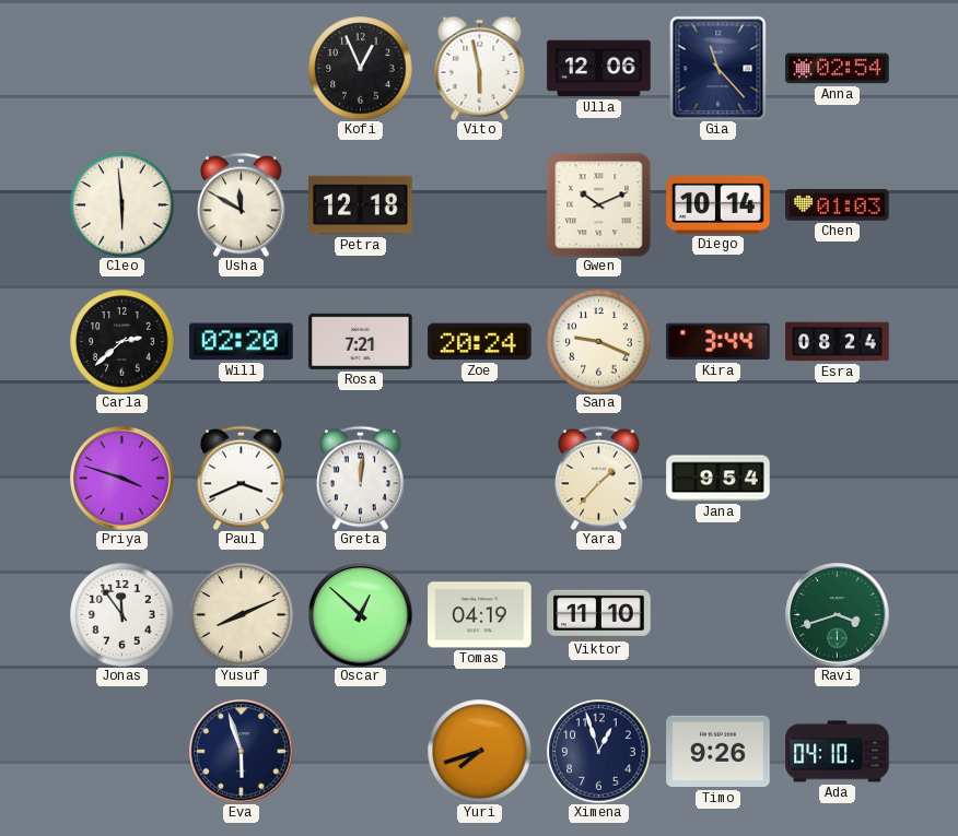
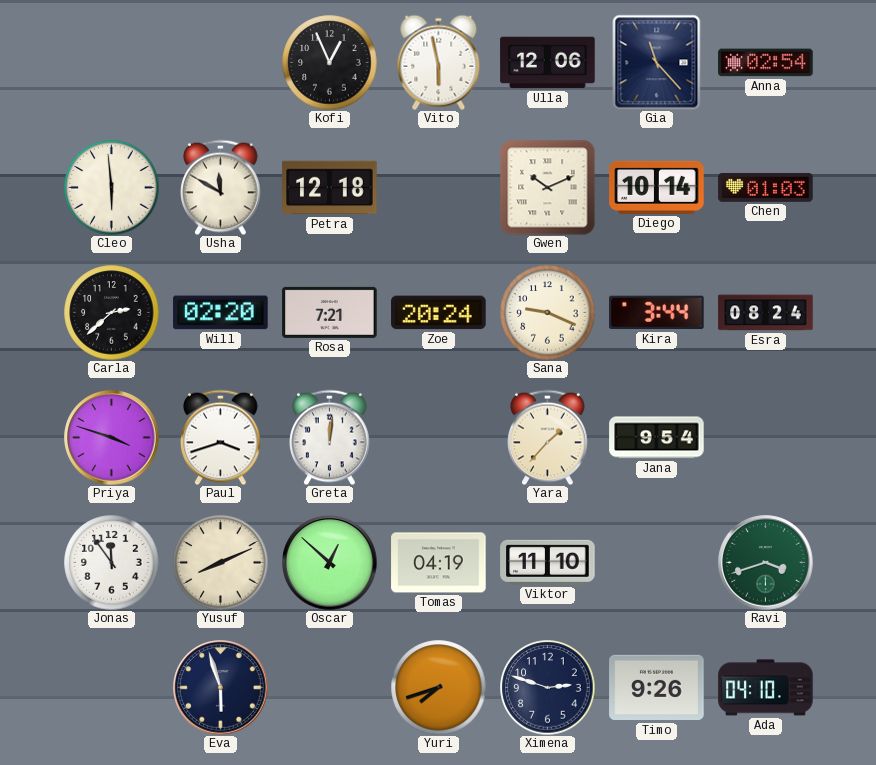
Paul: 3:41 -> 3:42 (221, 437)
Ximena: 12:57 -> 2:48 (547, 687)
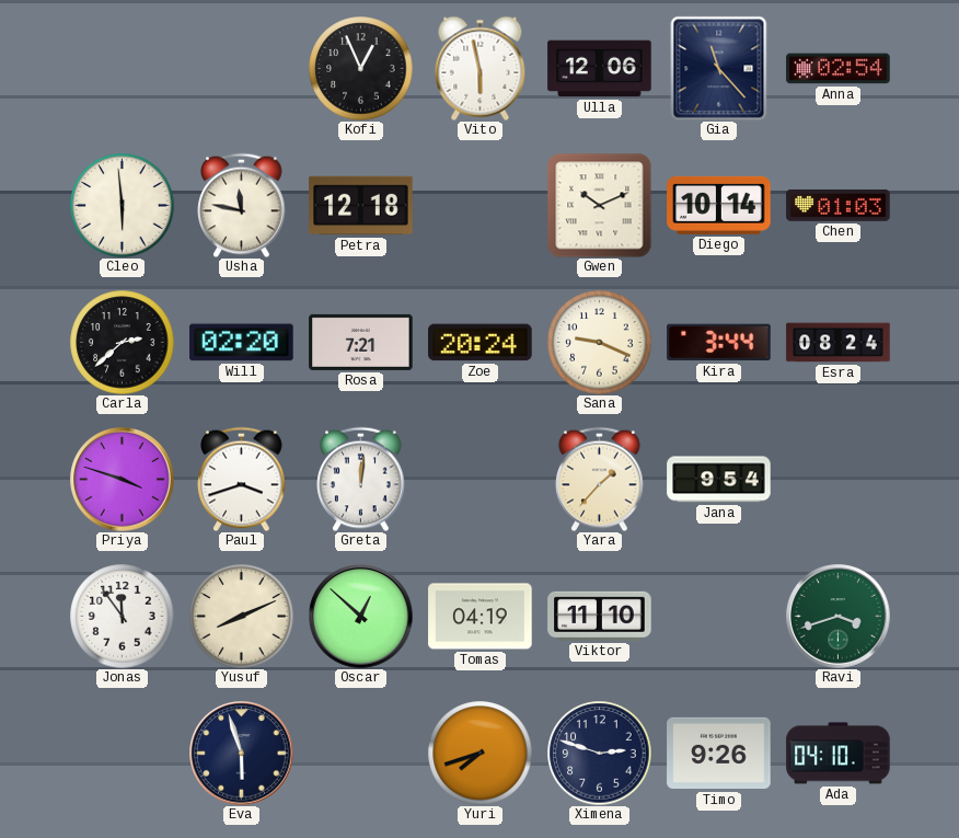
Usha: 11:50 -> 11:47 (242, 205)
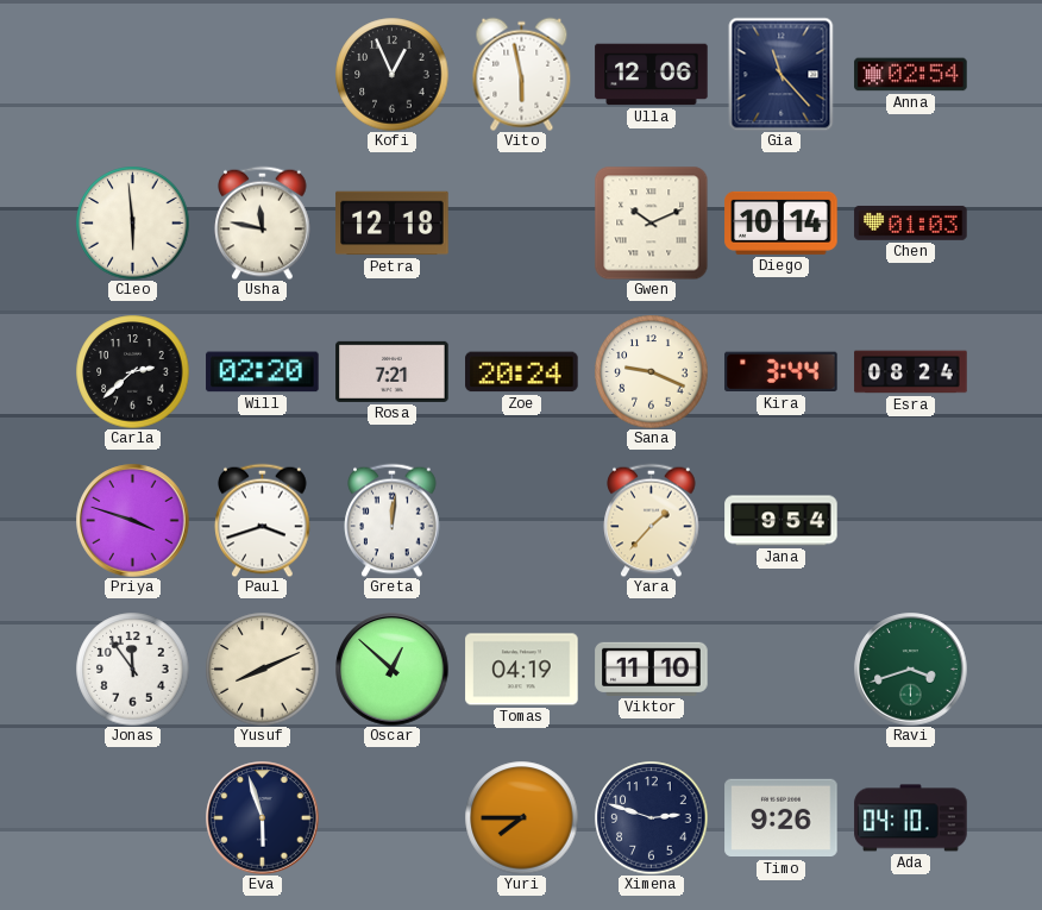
Yuri: 7:42 -> 7:45 (521, 817)
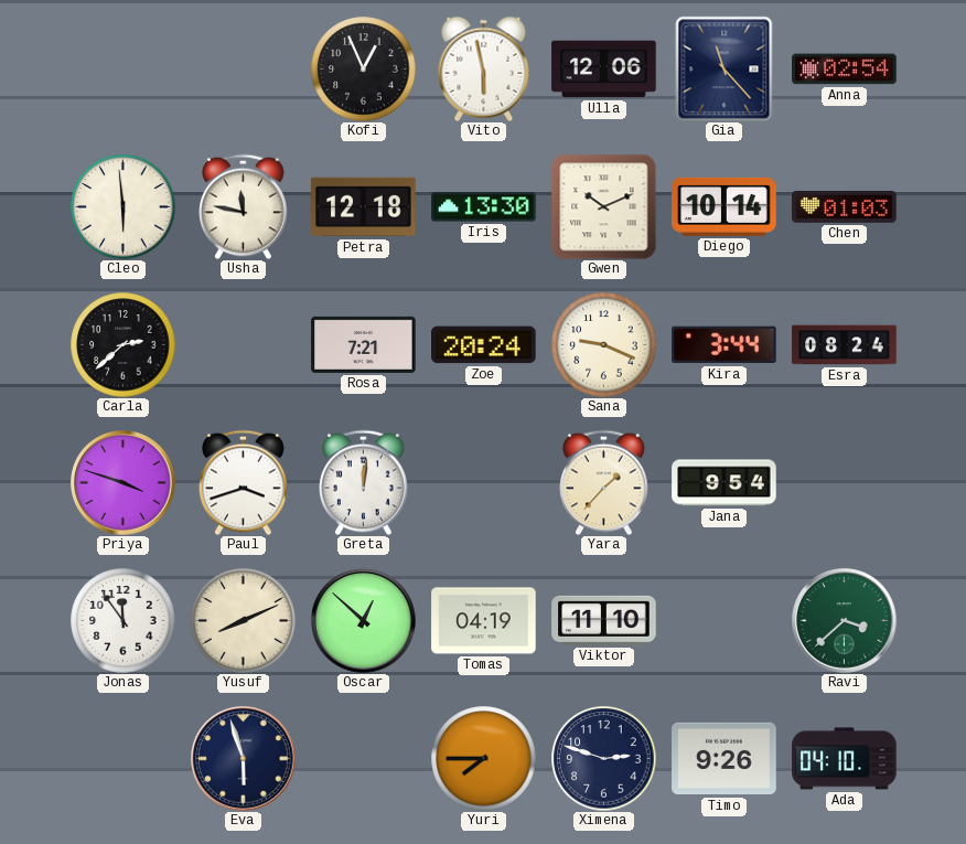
Iris: none -> 13:30 (484, 207)
Will: 02:20 -> none (263, 372)
Ravi: 3:42 -> 3:38 (845, 621)
